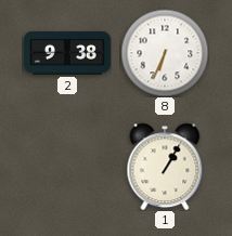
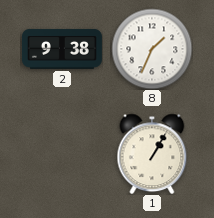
8: 6:34 -> 1:34 (152, 49)
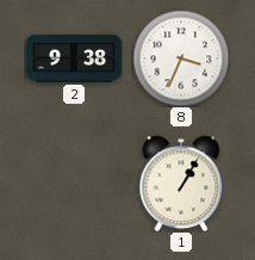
8: 1:34 -> 3:34 (181, 58)
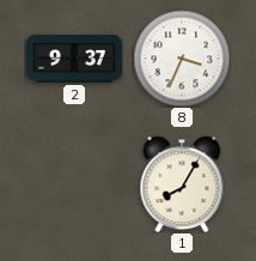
2: 9:38 -> 9:37 (74, 59)
1: 1:05 -> 8:05 (182, 184)
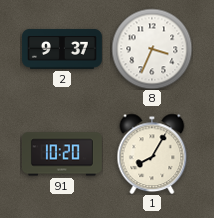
91: none -> 10:20 (62, 154)
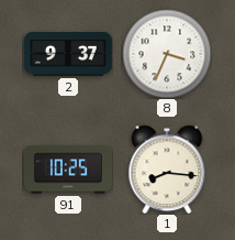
91: 10:20 -> 10:25 (68, 170)
1: 8:05 -> 8:16 (167, 170)
